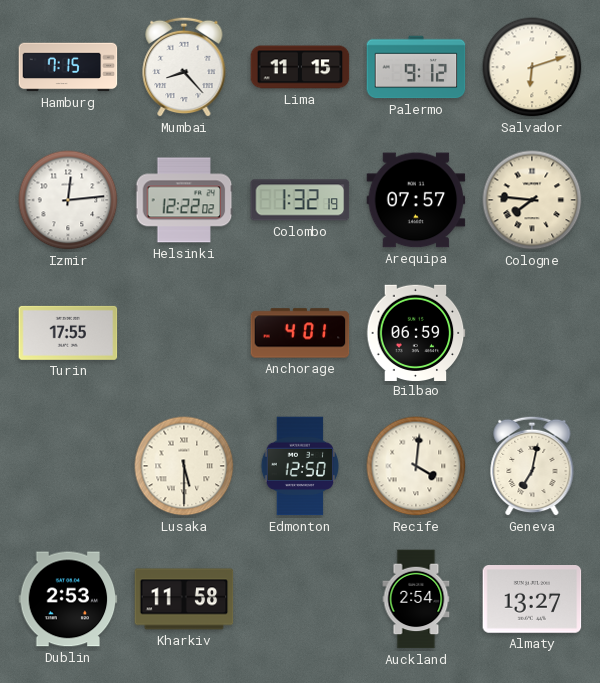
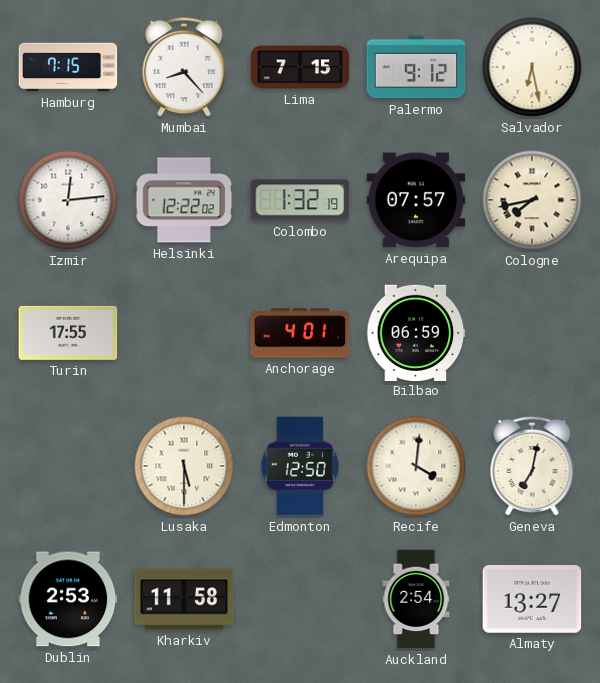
Lima: 11:15 -> 7:15 (300, 67)
Salvador: 6:12 -> 6:28 (532, 67)
Cologne: 7:46 -> 7:43 (532, 200)
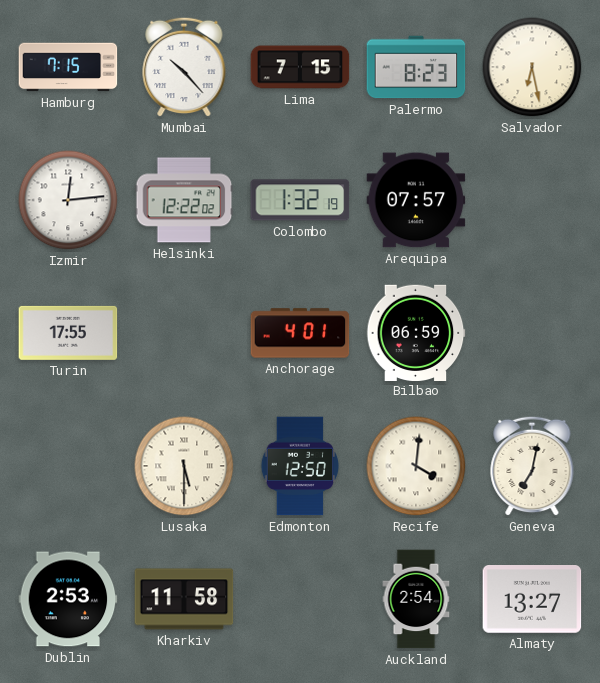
Mumbai: 8:23 -> 10:23 (184, 67)
Palermo: 9:12 -> 8:23 (416, 67)
Cologne: 7:43 -> none (532, 200)
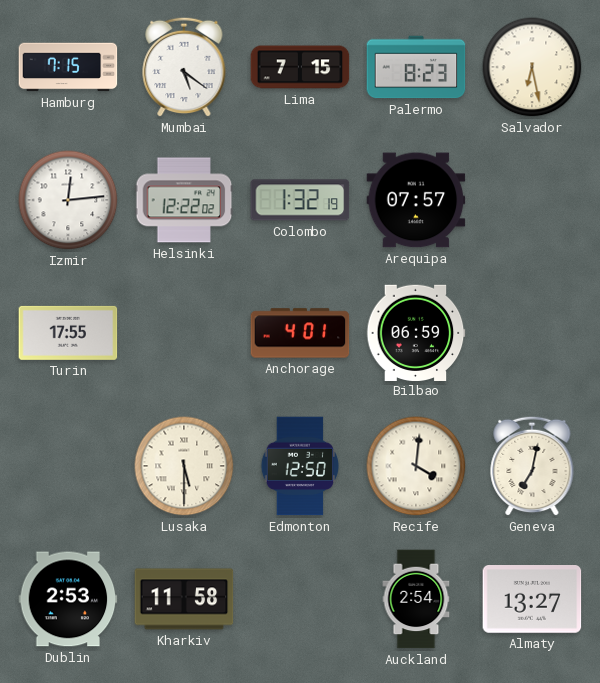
Mumbai: 10:23 -> 5:21 (184, 67)
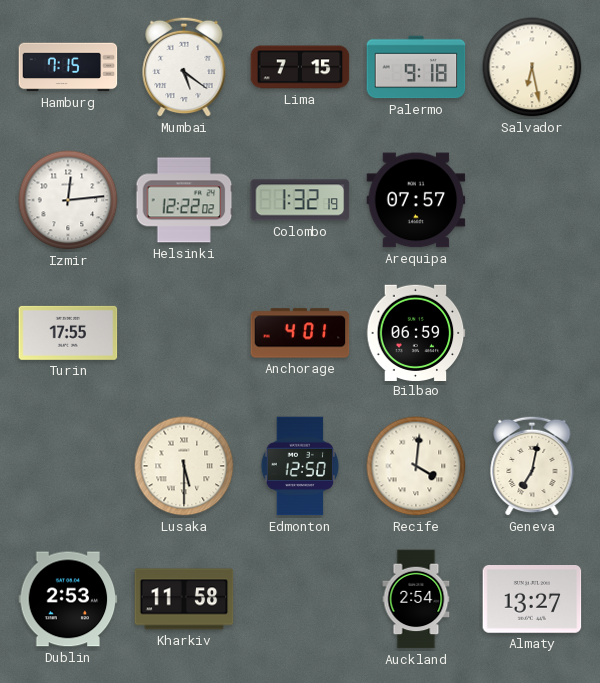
Palermo: 8:23 -> 9:18 (416, 67)
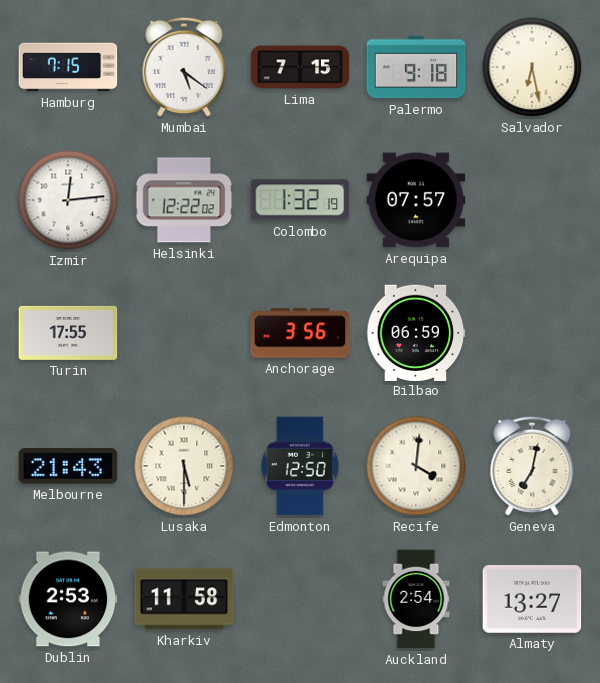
Anchorage: 4:01 -> 3:56 (300, 333)
Melbourne: none -> 21:43 (68, 466)
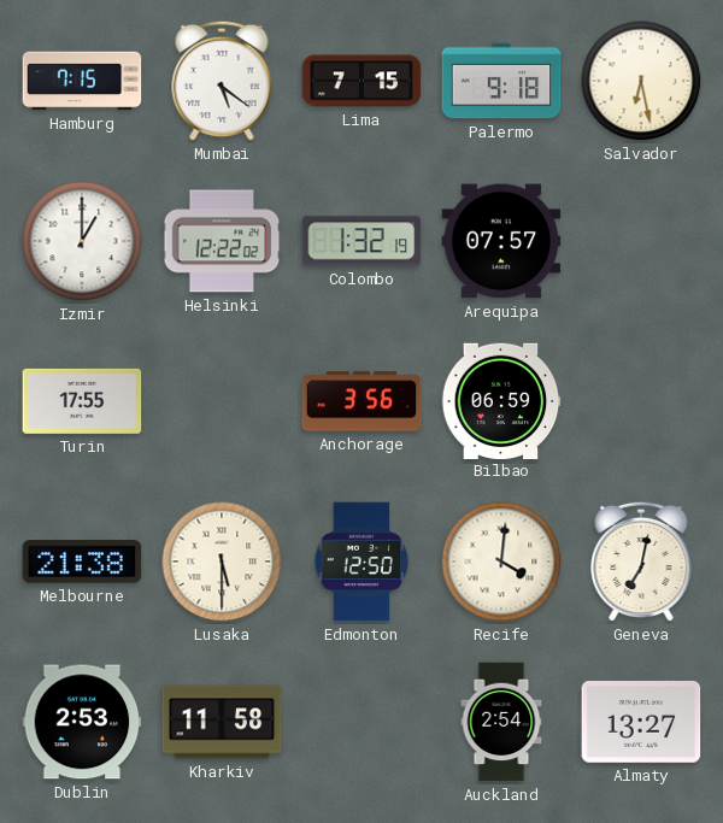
Izmir: 12:14 -> 1:00 (82, 241)
Melbourne: 21:43 -> 21:38 (82, 562)
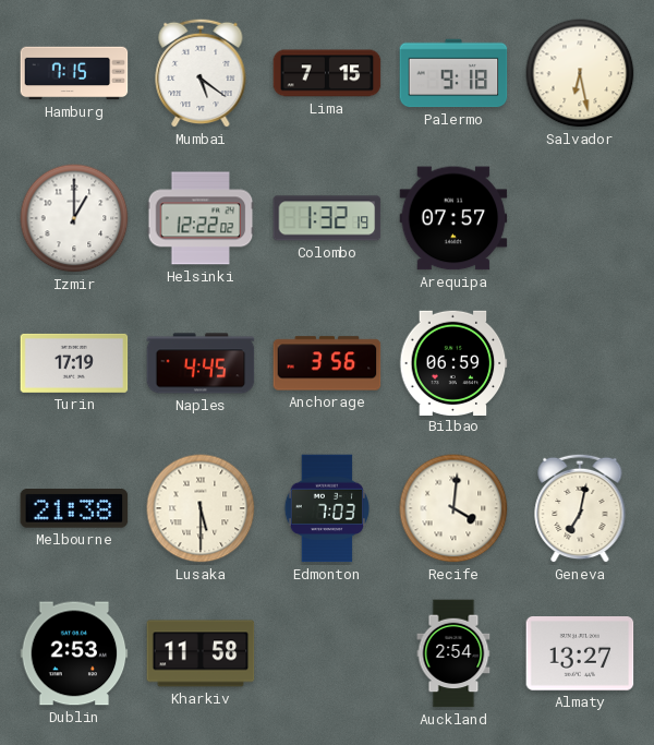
Turin: 17:55 -> 17:19 (74, 363)
Naples: none -> 4:45 (201, 363)
Edmonton: 12:50 -> 7:03 (327, 508)
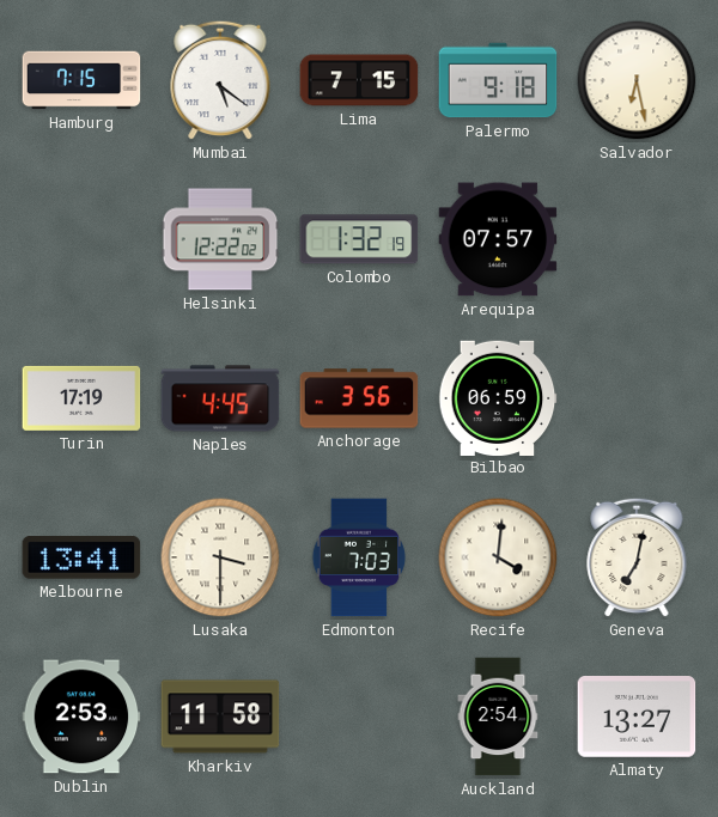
Izmir: 1:00 -> none (74, 218)
Melbourne: 21:38 -> 13:41 (81, 557)
Lusaka: 5:30 -> 3:30 (220, 557)
